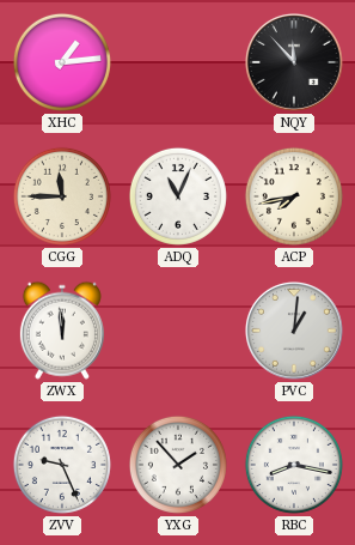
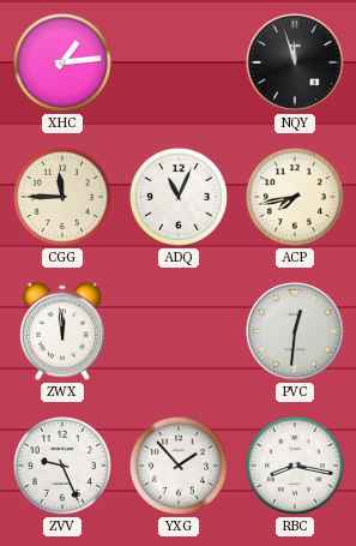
NQY: 11:53 -> 11:57 (295, 62)
PVC: 1:01 -> 12:31 (295, 331)
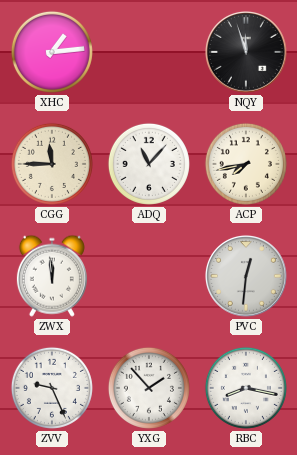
ADQ: 11:04 -> 11:07 (149, 164)
